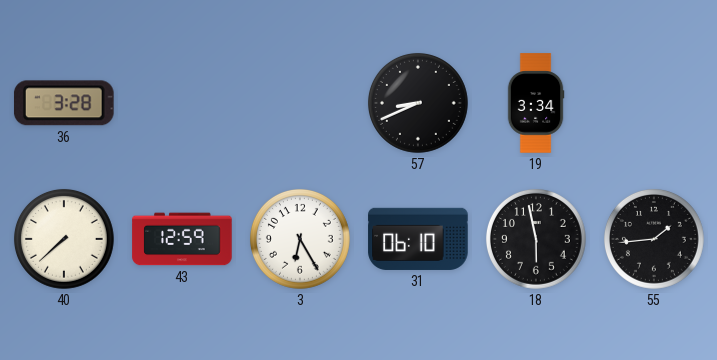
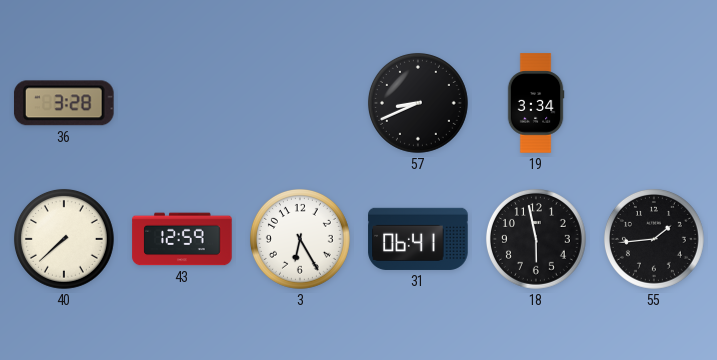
31: 06:10 -> 06:41 (418, 239)
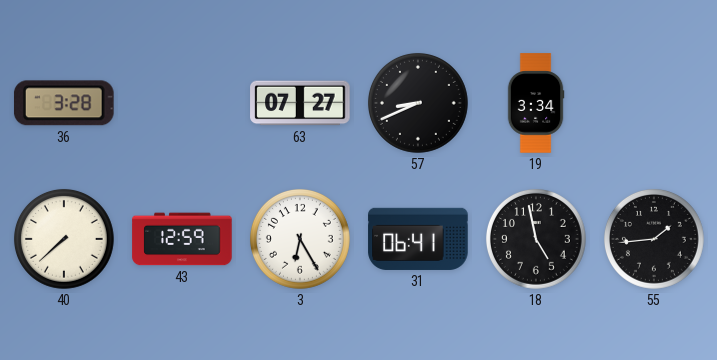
63: none -> 07:27 (300, 103)
18: 5:58 -> 4:58 (536, 239)
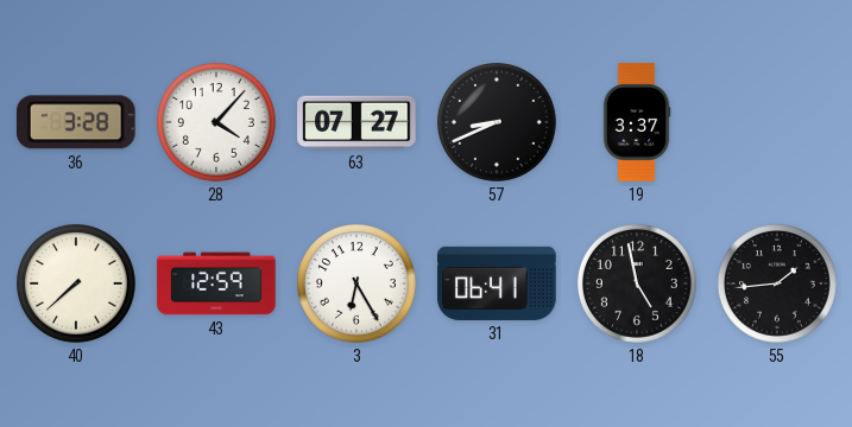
28: none -> 4:07 (216, 122)
19: 3:34 -> 3:37 (637, 122)
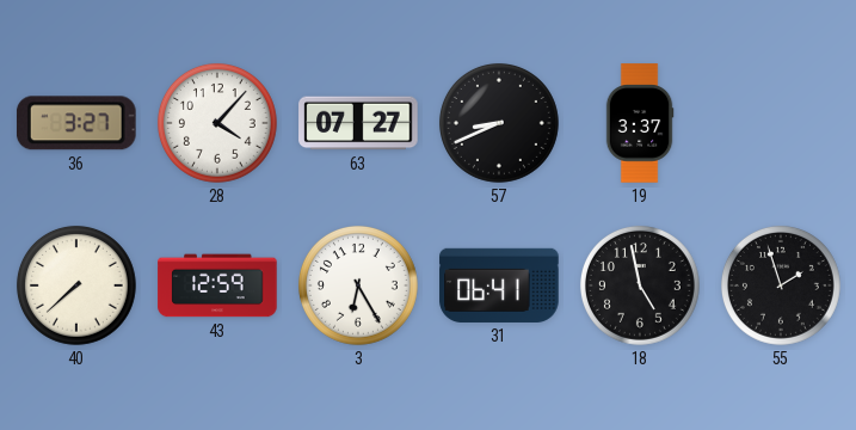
36: 3:28 -> 3:27 (76, 123)
55: 1:44 -> 1:57 (781, 285)
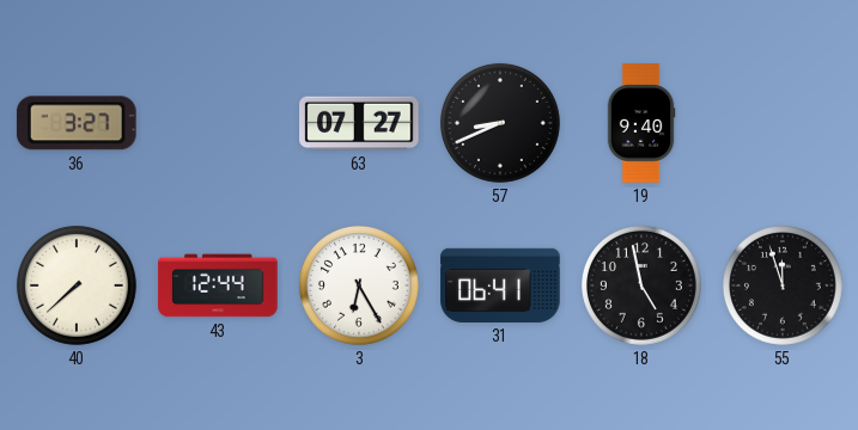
28: 4:07 -> none (217, 123)
19: 3:37 -> 9:40 (641, 123)
43: 12:59 -> 12:44 (218, 285)
55: 1:57 -> 11:57 (783, 285)
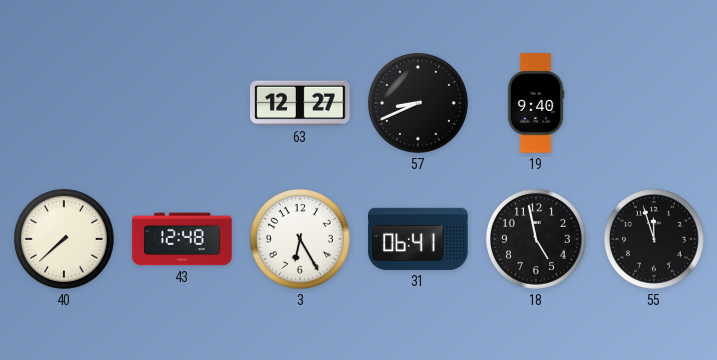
36: 3:27 -> none (77, 123)
63: 07:27 -> 12:27 (300, 103)
43: 12:44 -> 12:48 (182, 239)
